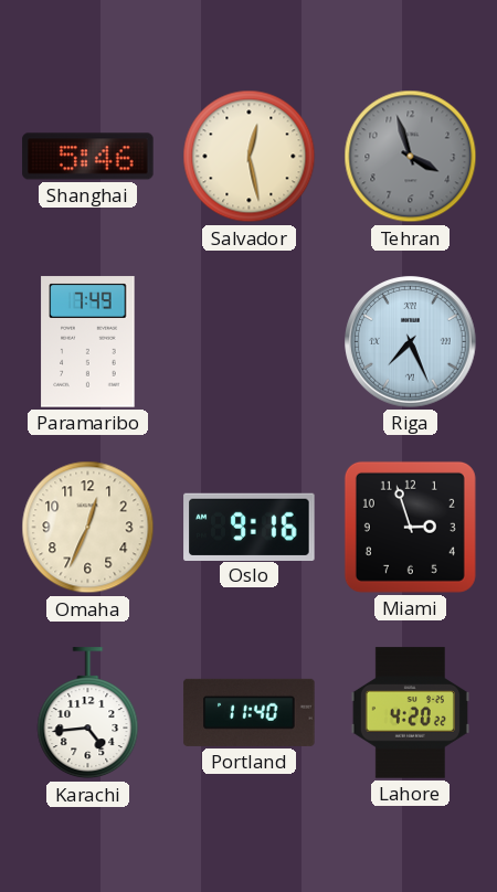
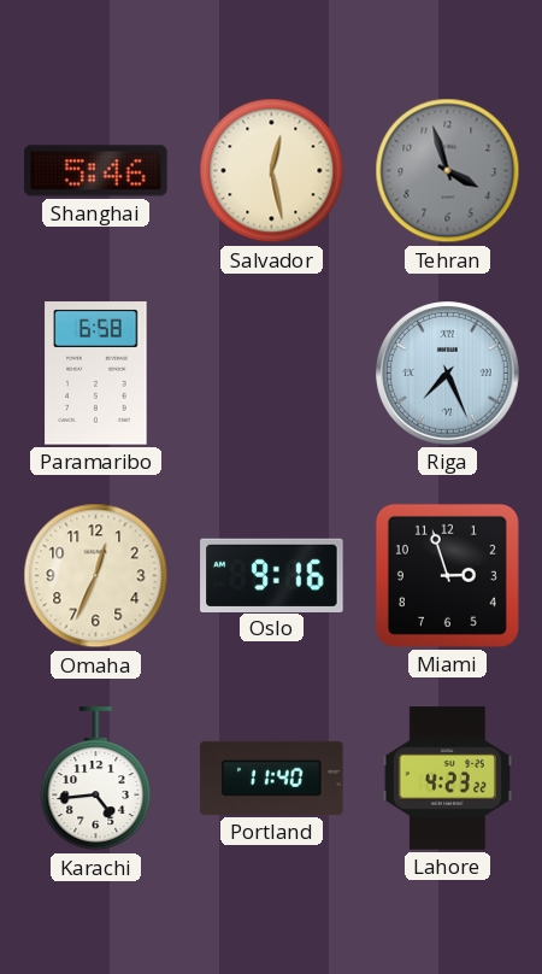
Paramaribo: 7:49 -> 6:58 (96, 374)
Lahore: 4:20 -> 4:23 (447, 779)
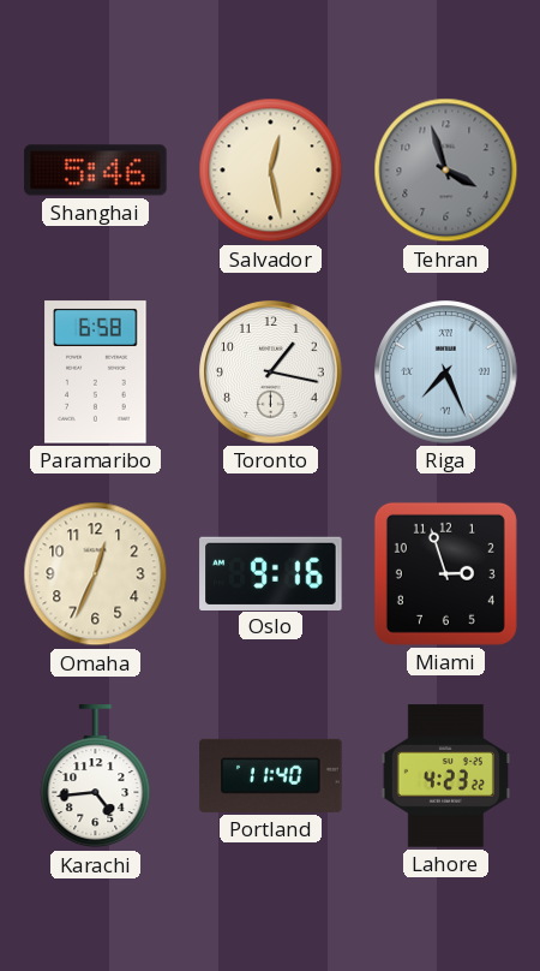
Toronto: none -> 1:17 (271, 373)
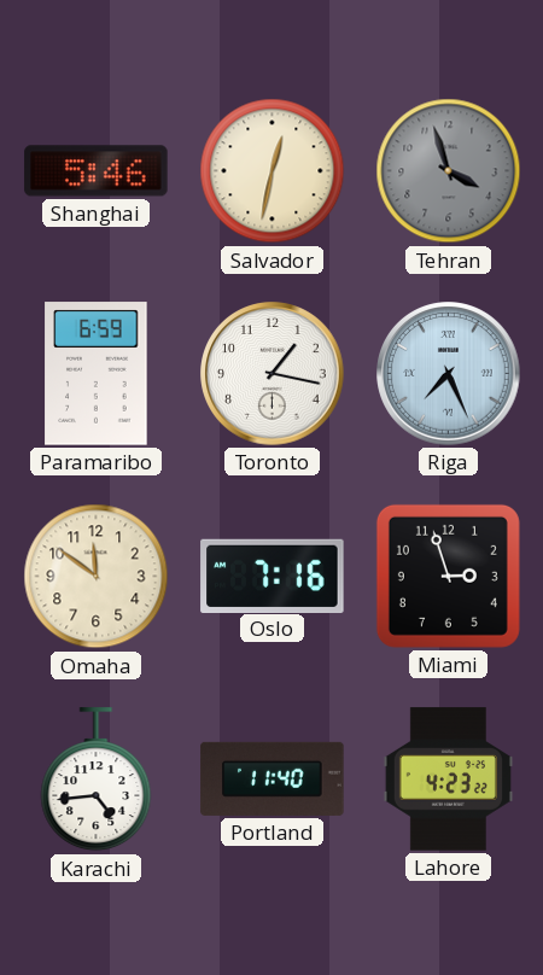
Salvador: 12:28 -> 12:32 (273, 171)
Paramaribo: 6:58 -> 6:59 (97, 374)
Omaha: 12:34 -> 11:51 (97, 577)
Oslo: 9:16 -> 7:16 (273, 576)
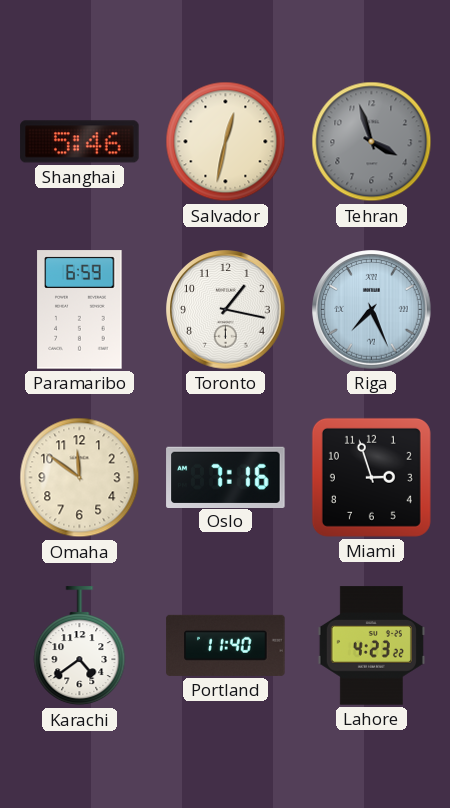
Karachi: 4:44 -> 4:39 (80, 646)
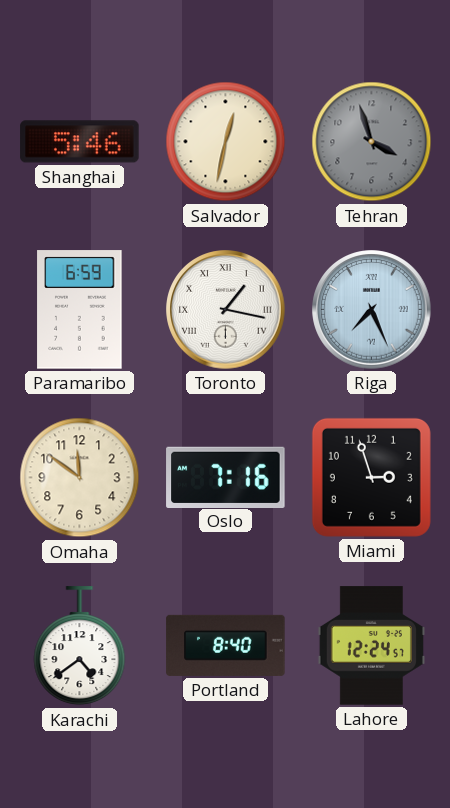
Toronto numerals: Arabic -> Roman (226, 310)
Portland: 11:40 -> 8:40 (226, 645)
Lahore: 4:23 -> 12:24 (371, 646)
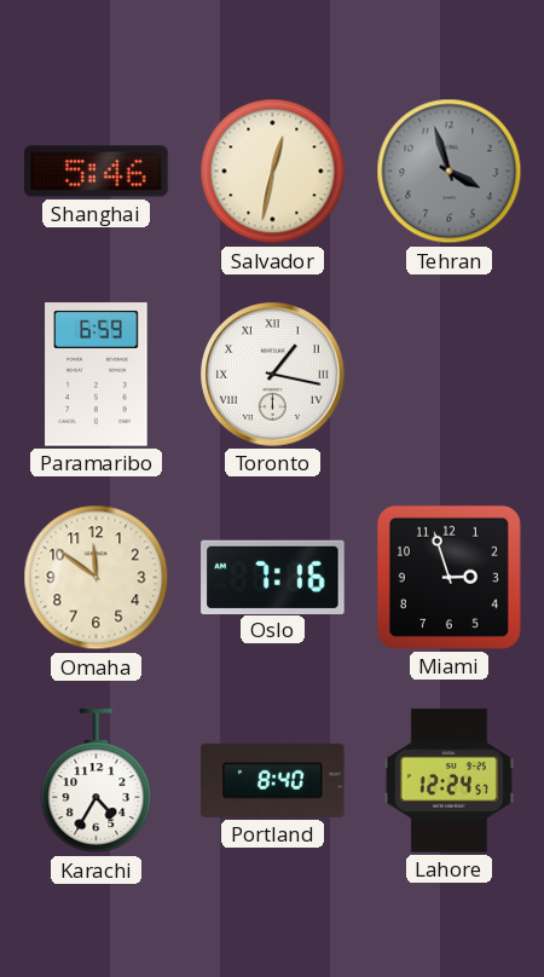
Riga: 7:26 -> none (372, 310)
Karachi: 4:39 -> 4:35 (97, 781)
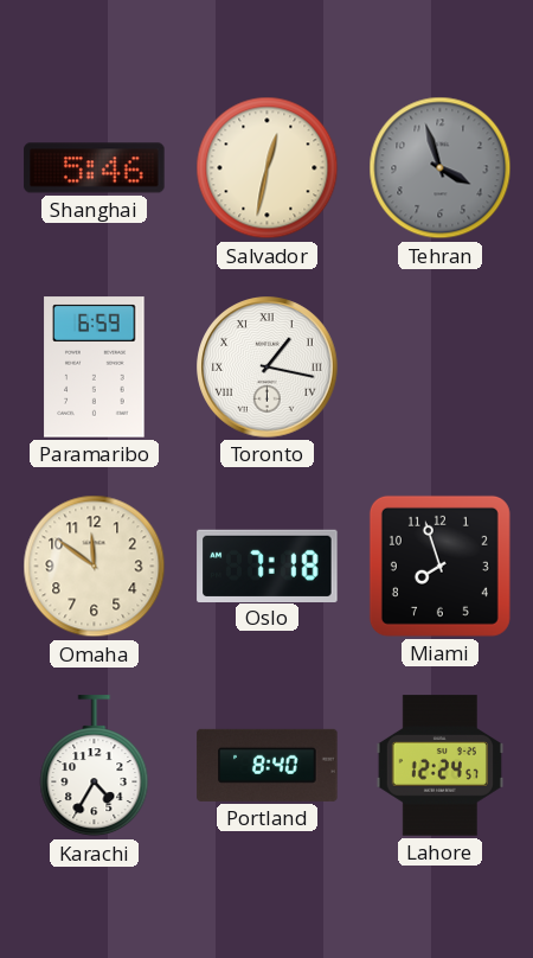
Oslo: 7:16 -> 7:18 (268, 566)
Miami: 2:57 -> 7:57 (439, 566)
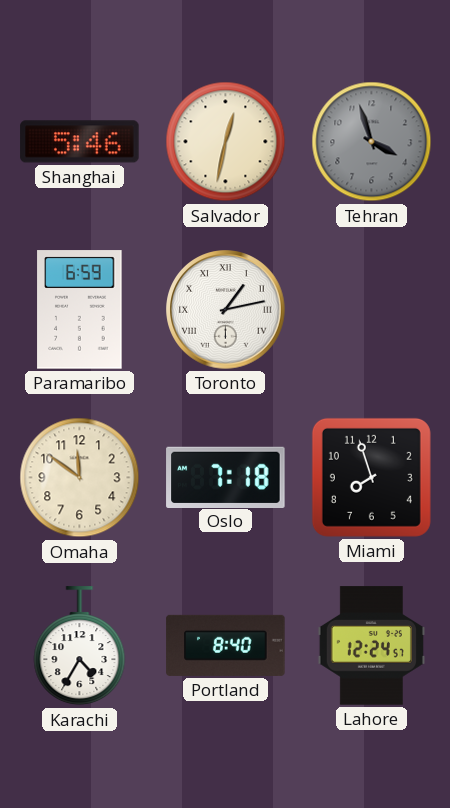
Toronto: 1:17 -> 1:13 (226, 310)
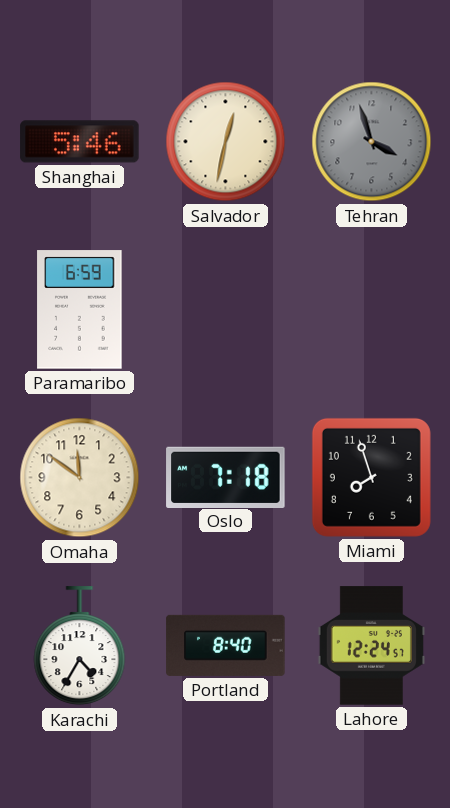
Toronto: 1:13 -> none (226, 310)
